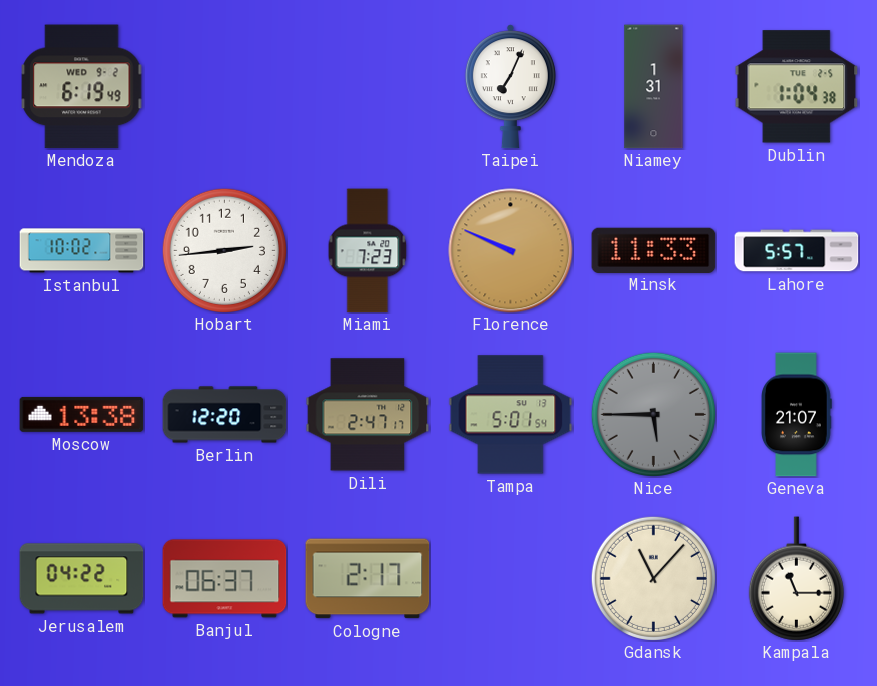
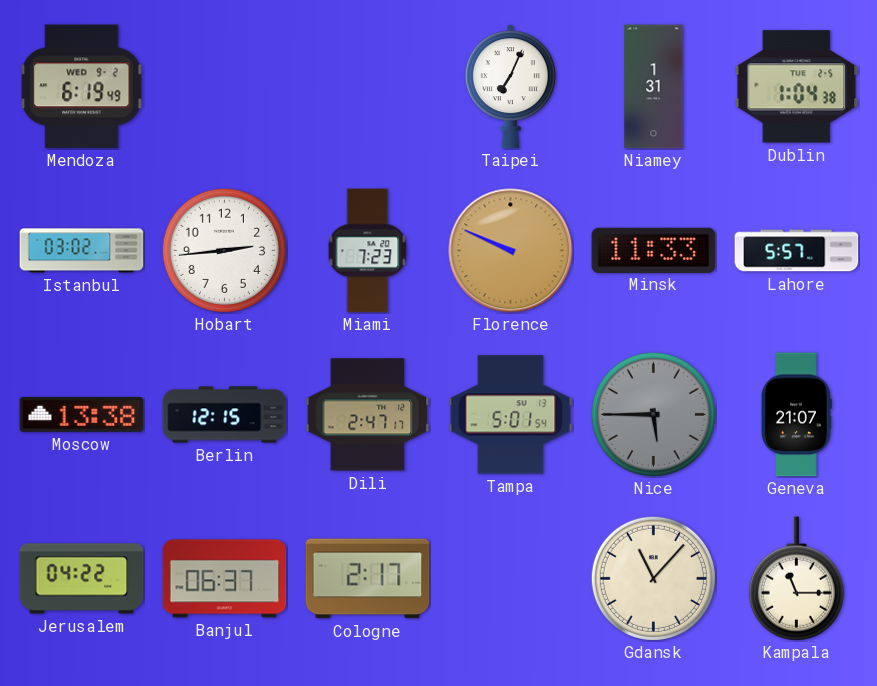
Istanbul: 10:02 -> 03:02 (82, 251)
Berlin: 12:20 -> 12:15 (225, 415)
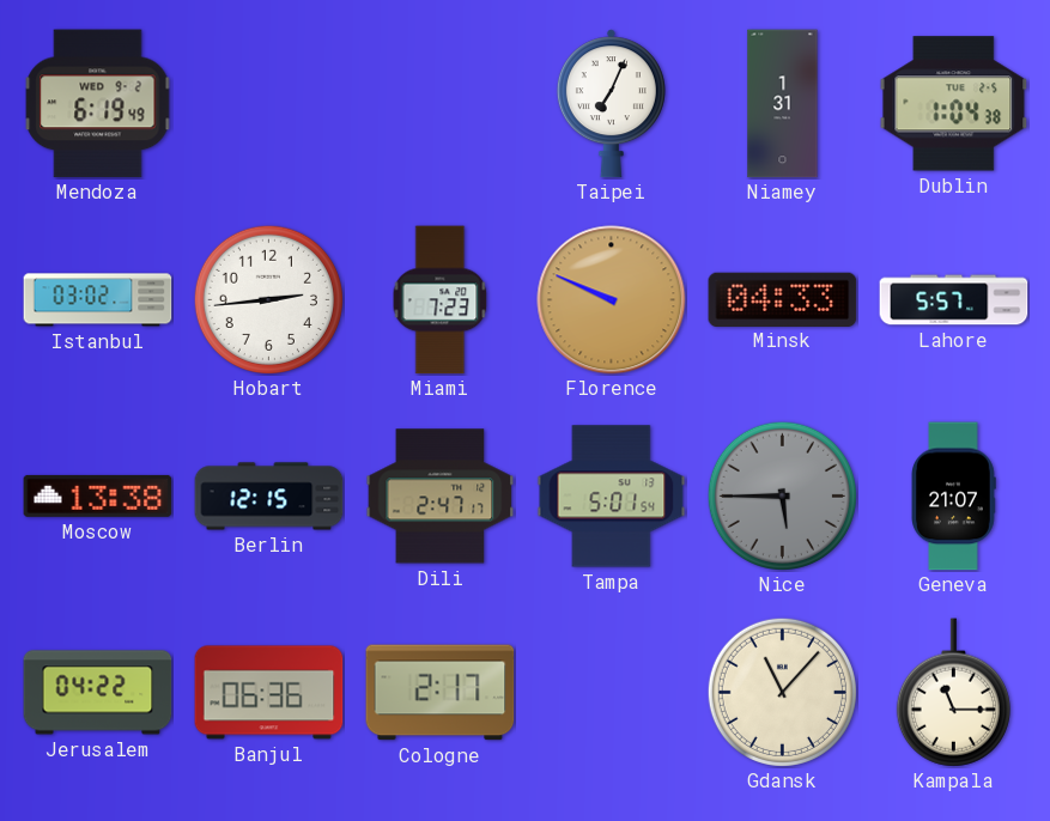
Minsk: 11:33 -> 04:33 (783, 299)
Banjul: 06:37 -> 06:36 (269, 693)
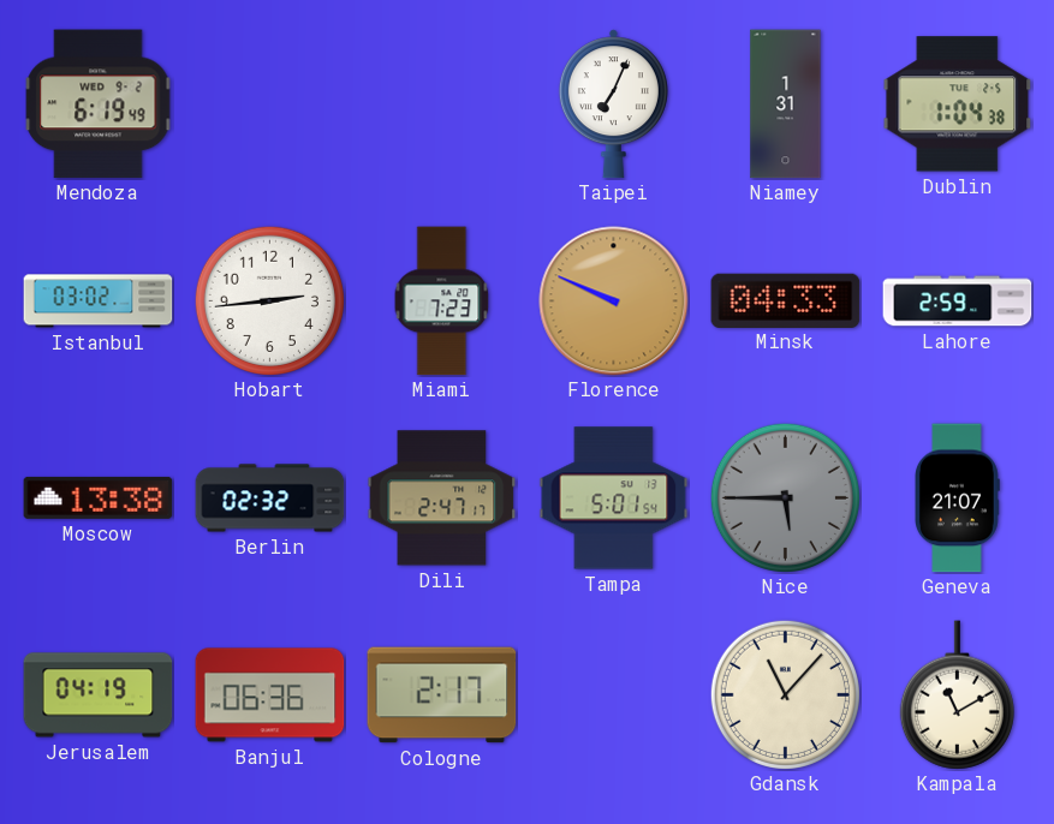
Lahore: 5:57 -> 2:59 (958, 301)
Berlin: 12:15 -> 02:32 (270, 498)
Jerusalem: 04:22 -> 04:19 (99, 695)
Kampala: 11:15 -> 11:10 (957, 695)
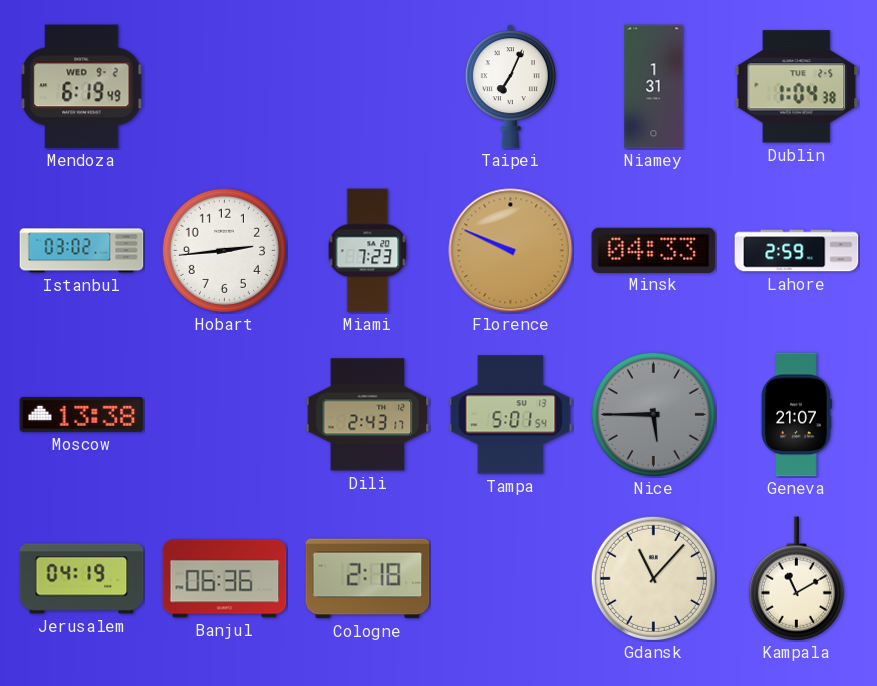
Berlin: 02:32 -> none (270, 498)
Dili: 2:47 -> 2:43 (368, 415)
Cologne: 2:17 -> 2:18 (368, 579)
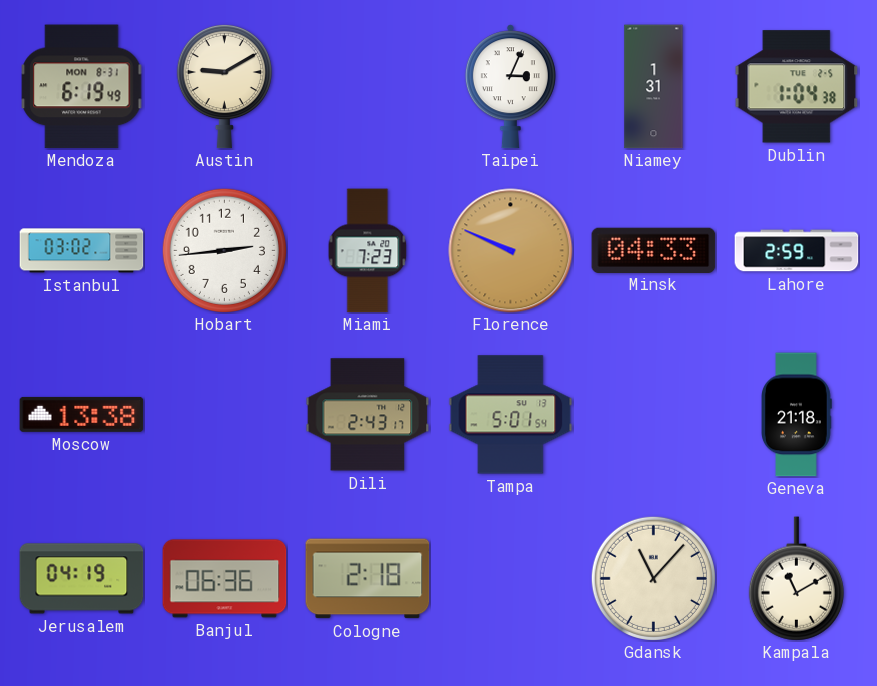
Mendoza date: WED 9-2 -> MON 8-31 (82, 87)
Austin: none -> 9:10 (224, 86)
Taipei: 7:04 -> 3:04 (510, 87)
Nice: 5:45 -> none (653, 414)
Geneva: 21:07 -> 21:18 (796, 415)
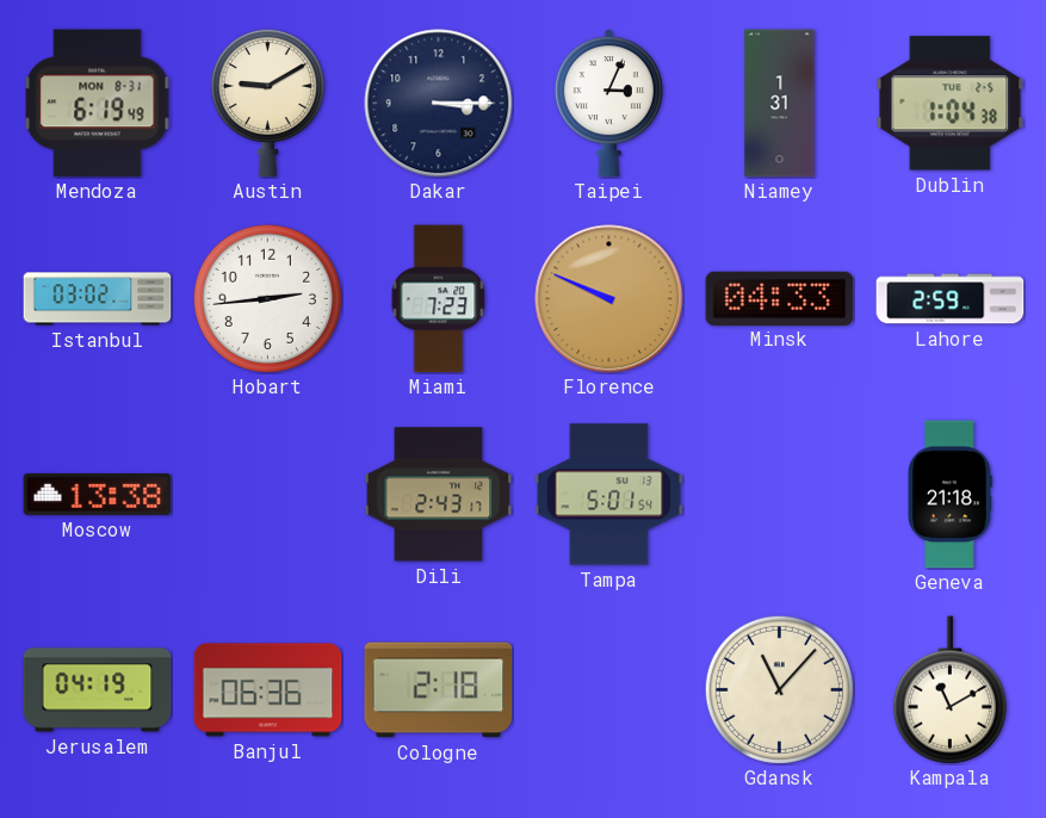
Dakar: none -> 3:15 (439, 104)
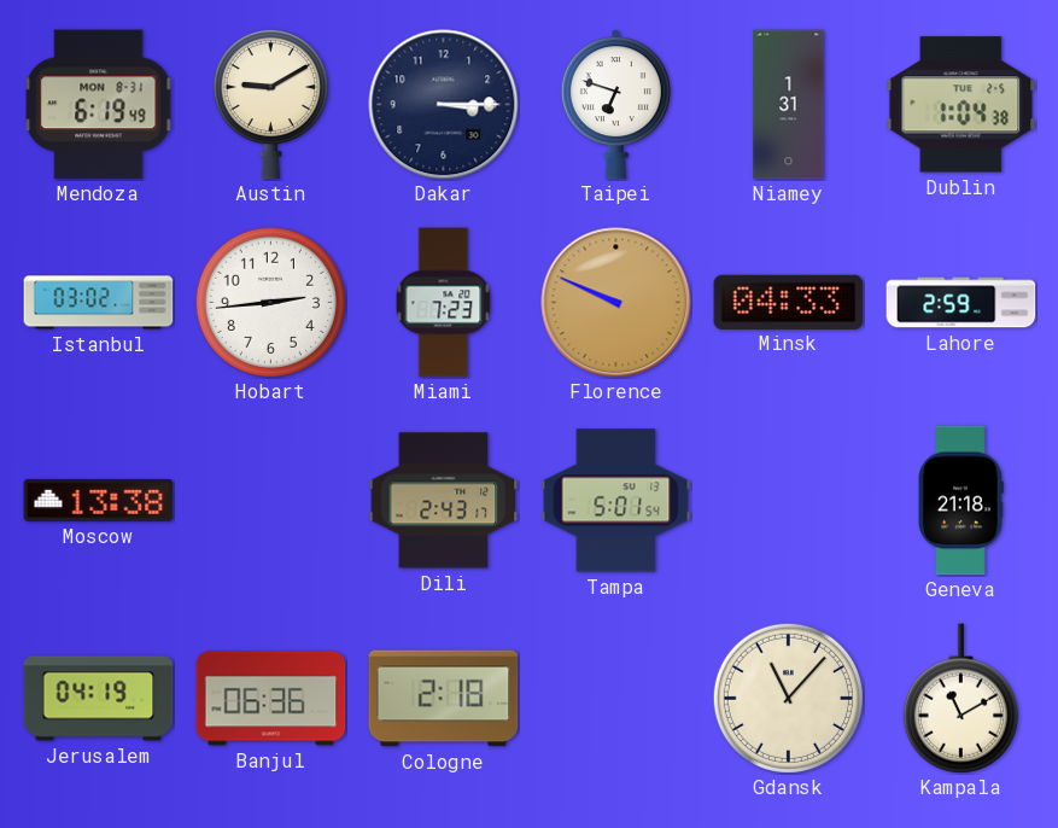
Taipei: 3:04 -> 6:48 (615, 105)
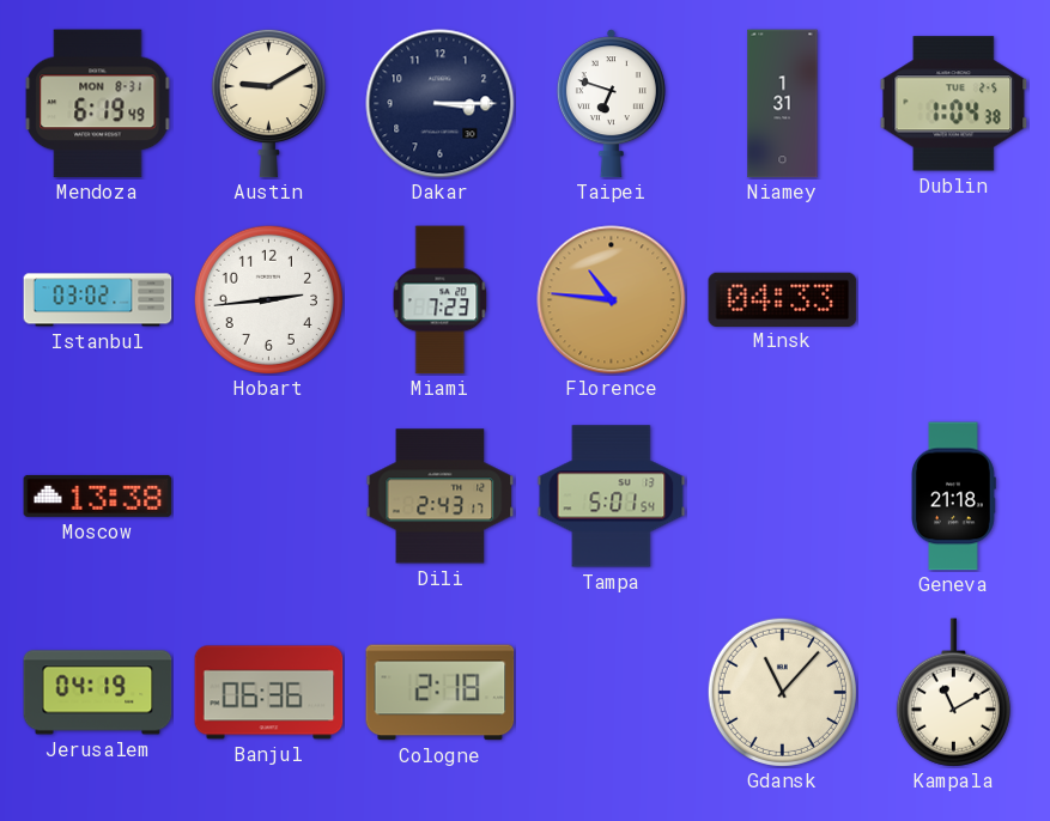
Florence: 9:49 -> 10:46 (612, 300)
Lahore: 2:59 -> none (961, 303)
